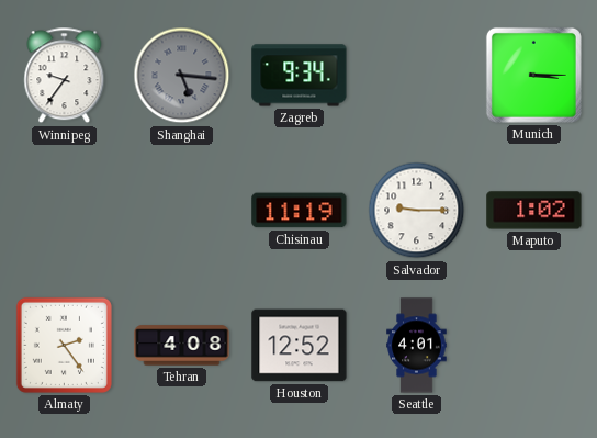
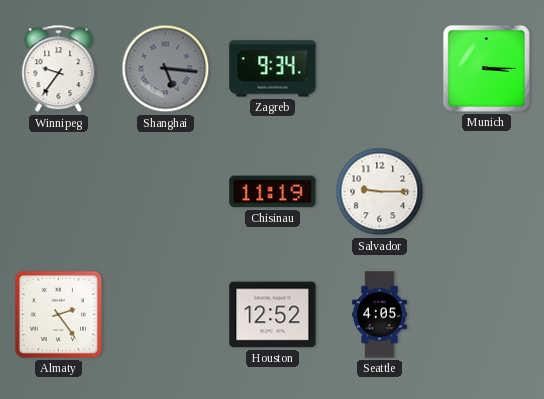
Maputo: 1:02 -> none (534, 211)
Tehran: 4:08 -> none (182, 346)
Seattle: 4:01 -> 4:05 (380, 315)
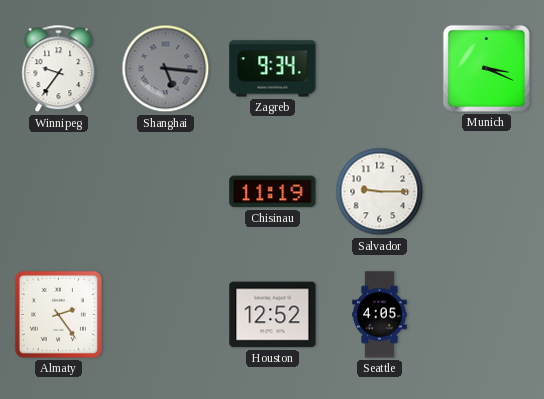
Munich: 3:15 -> 3:19 (486, 68)
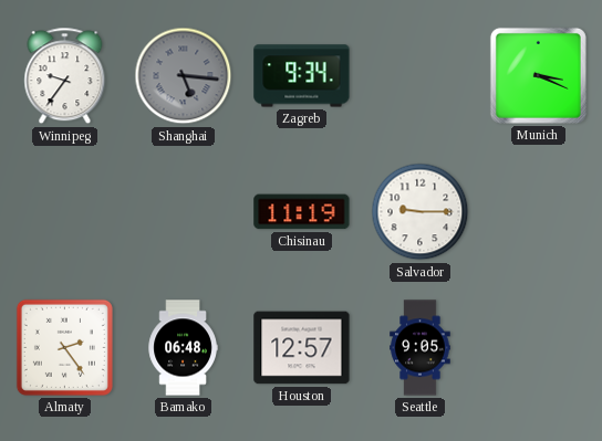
Bamako: none -> 06:48 (183, 348)
Houston: 12:52 -> 12:57 (302, 348)
Seattle: 4:05 -> 9:05 (421, 348)
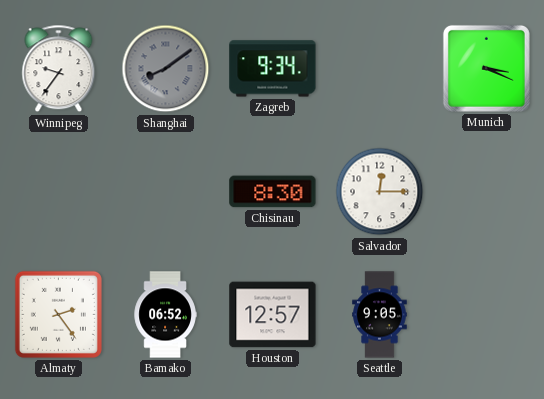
Shanghai: 5:16 -> 8:09 (166, 69)
Chisinau: 11:19 -> 8:30 (273, 192)
Salvador: 9:15 -> 12:15 (380, 192)
Bamako: 06:48 -> 06:52 (165, 315)
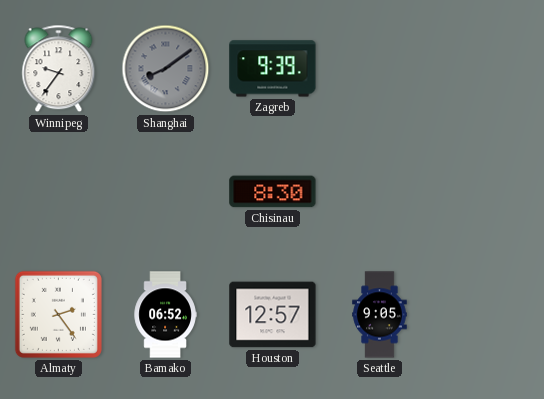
Zagreb: 9:34 -> 9:39 (273, 69)
Munich: 3:19 -> none (486, 68)
Salvador: 12:15 -> none (380, 192)
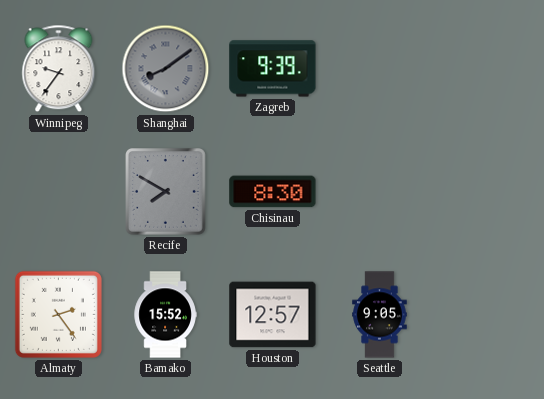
Recife: none -> 7:50 (166, 192)
Bamako: 06:52 -> 15:52 (165, 315)
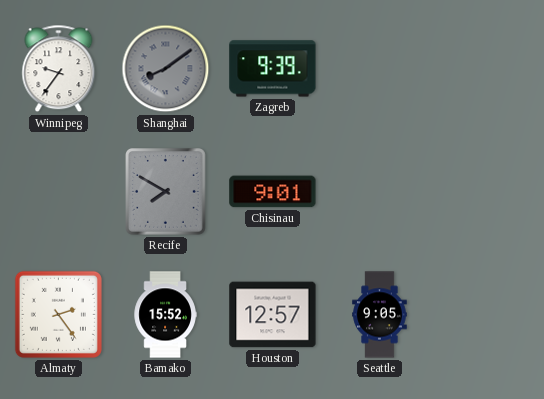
Chisinau: 8:30 -> 9:01 (273, 192)
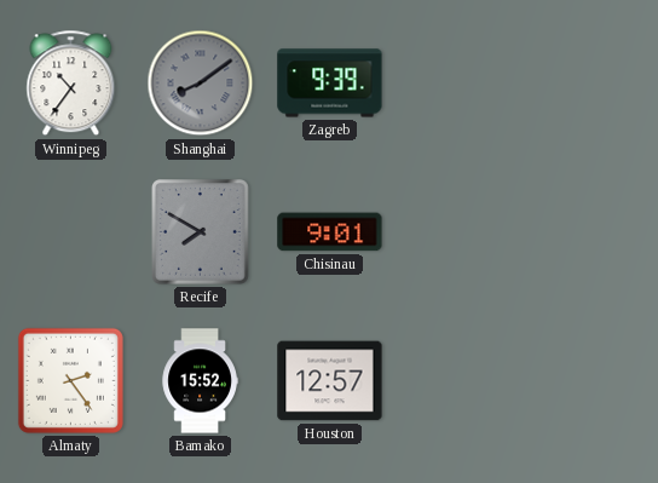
Winnipeg: 9:36 -> 10:36 (71, 84)
Seattle: 9:05 -> none (380, 315)
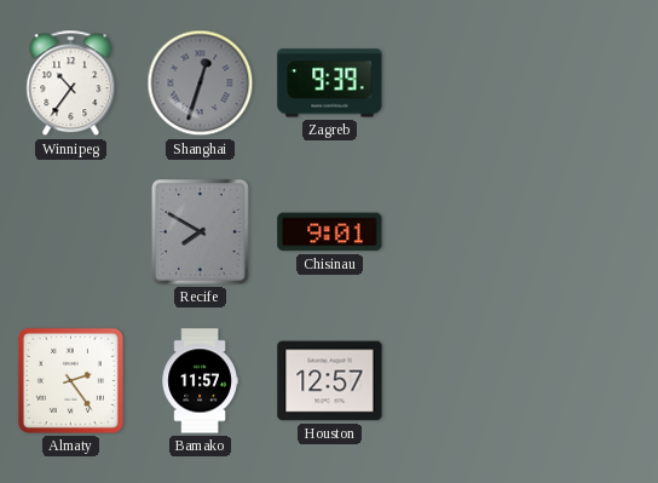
Shanghai: 8:09 -> 12:33 (201, 84)
Bamako: 15:52 -> 11:57 (200, 381)
